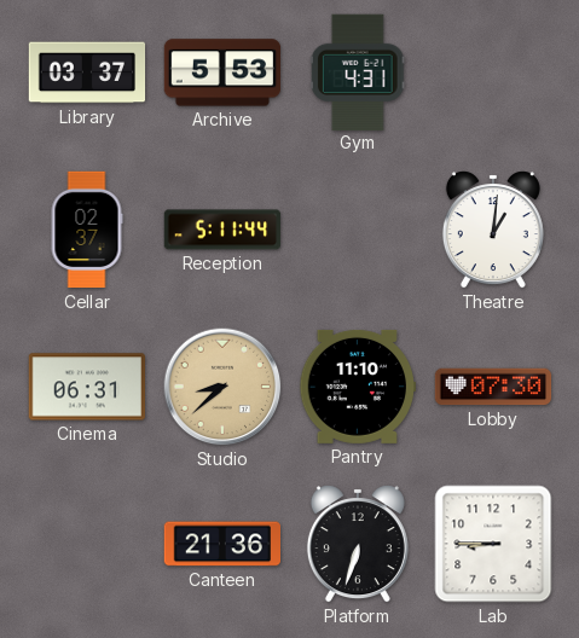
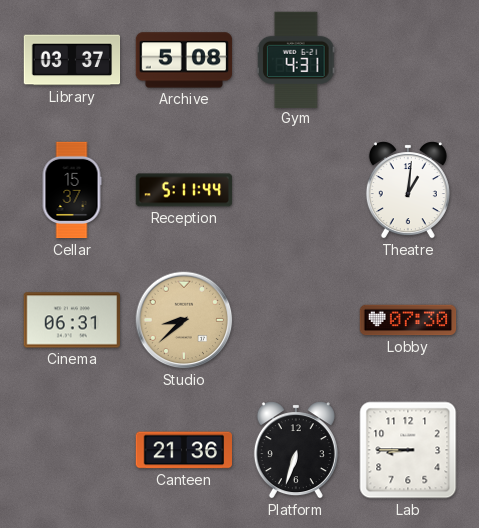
Archive: 5:53 -> 5:08 (184, 60)
Cellar: 02:37 -> 15:37 (72, 190)
Pantry: 11:10 -> none (358, 387)
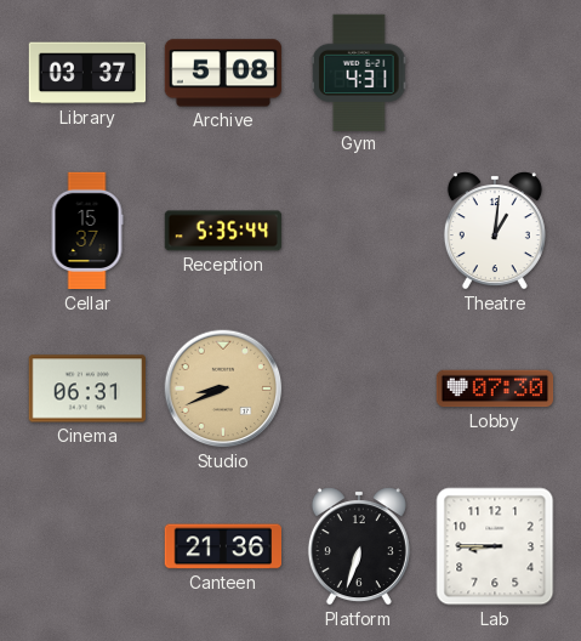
Reception: 5:11 -> 5:35 (223, 231)
Studio: 8:38 -> 8:41 (223, 388)
